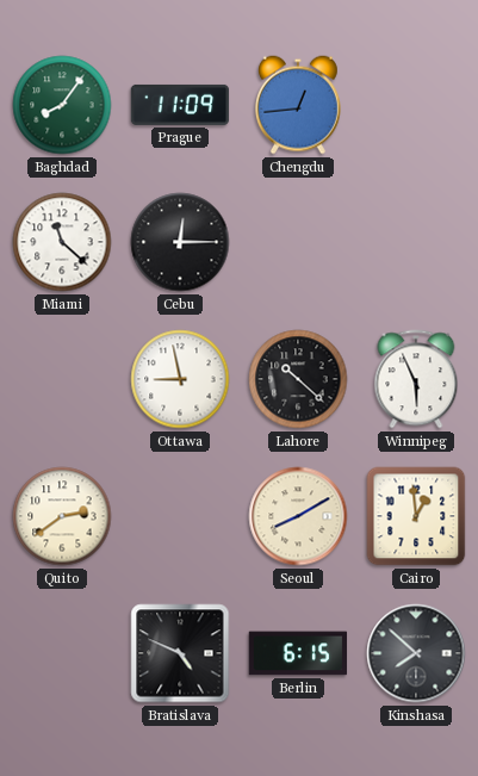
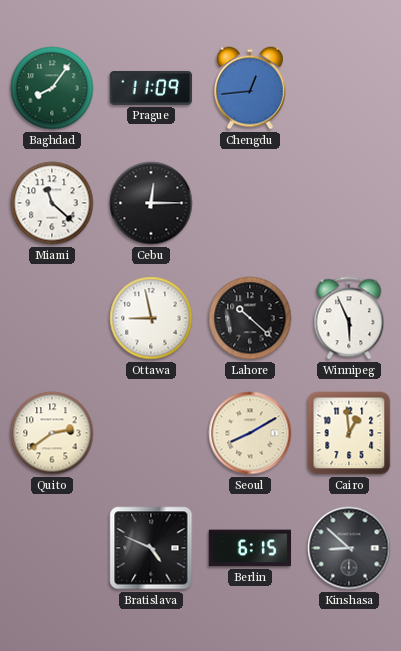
Kinshasa: 7:52 -> 8:52 (349, 548)
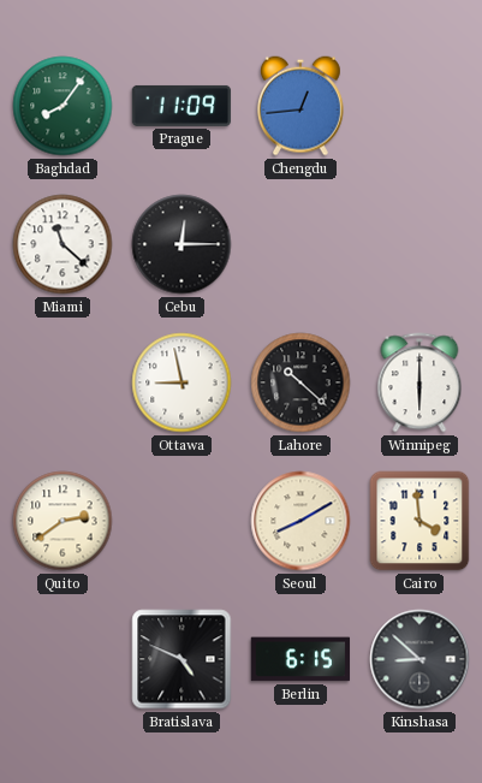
Winnipeg: 5:56 -> 6:00 (419, 382)
Cairo: 12:59 -> 3:59 (419, 521)
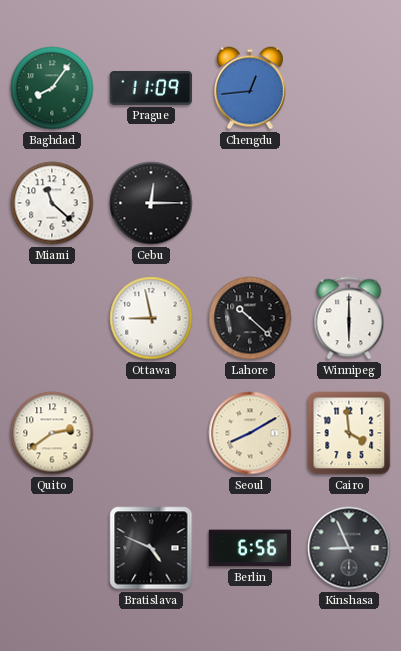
Berlin: 6:15 -> 6:56 (250, 548)
Kinshasa: 8:52 -> 8:56 (349, 548)
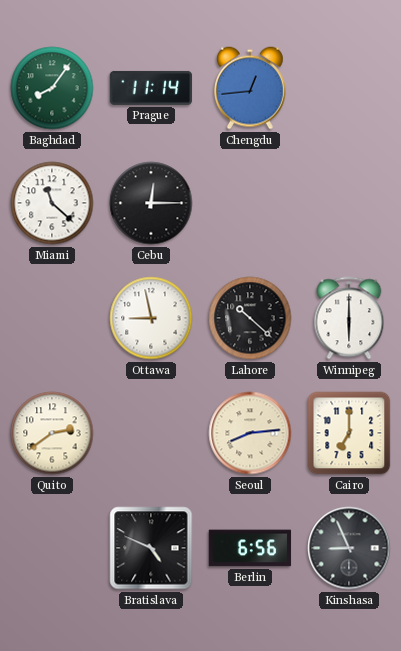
Prague: 11:09 -> 11:14 (151, 88)
Seoul: 8:10 -> 8:14 (250, 433)
Cairo: 3:59 -> 7:00 (349, 433)
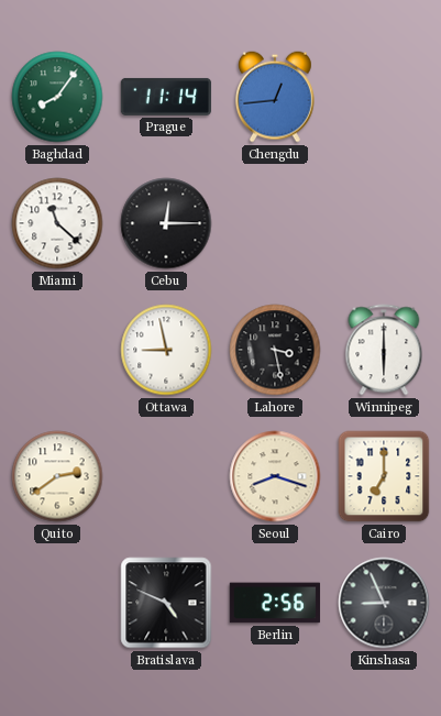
Lahore: 10:22 -> 3:28 (275, 350)
Seoul: 8:14 -> 8:18 (275, 476)
Berlin: 6:56 -> 2:56 (275, 603)
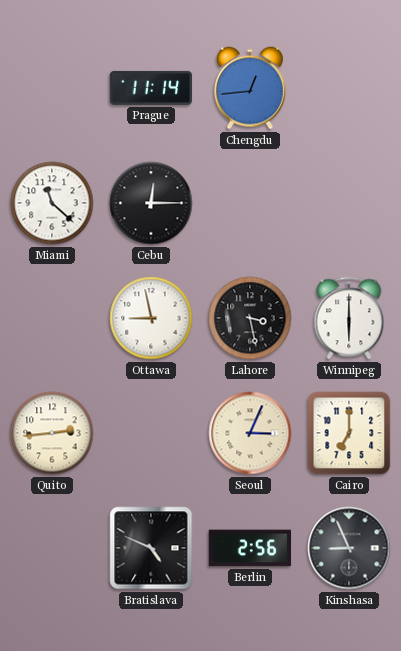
Baghdad: 8:06 -> none (57, 97)
Quito: 2:39 -> 2:44 (52, 433)
Seoul: 8:18 -> 3:04 (250, 433)
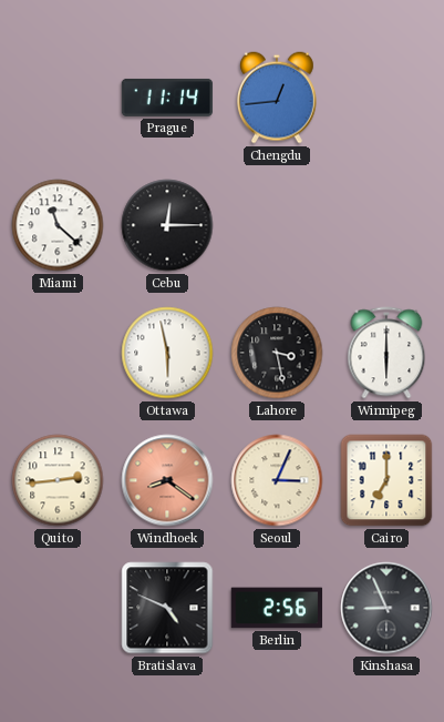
Ottawa: 8:58 -> 5:58 (167, 353)
Windhoek: none -> 8:21 (167, 480)
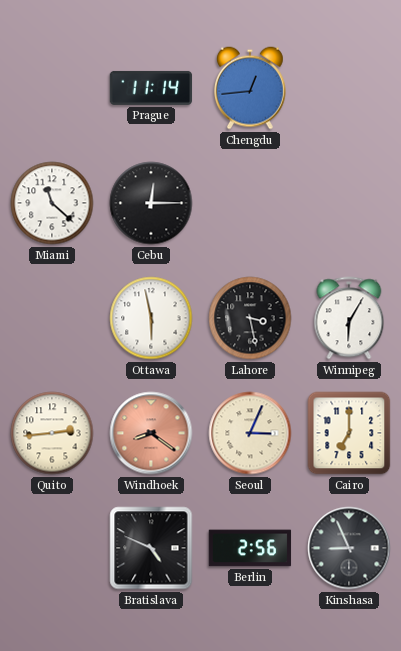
Winnipeg: 6:00 -> 6:05 (349, 318)
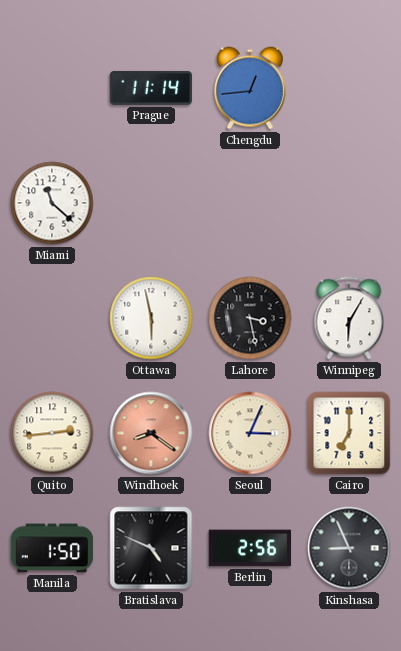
Cebu: 12:15 -> none (151, 203)
Manila: none -> 1:50 (52, 548)
